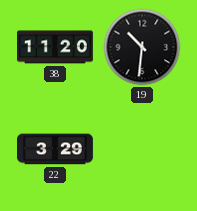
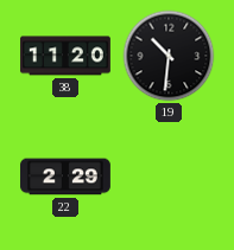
22: 3:29 -> 2:29 (67, 177)
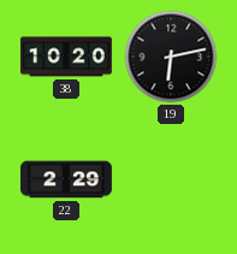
38: 11:20 -> 10:20 (67, 57)
19: 10:31 -> 6:13 (171, 57)
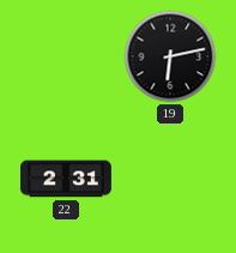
38: 10:20 -> none (67, 57)
22: 2:29 -> 2:31 (67, 179)
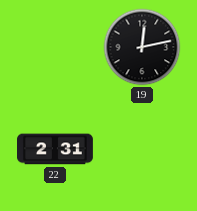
19: 6:13 -> 12:13 (142, 47)
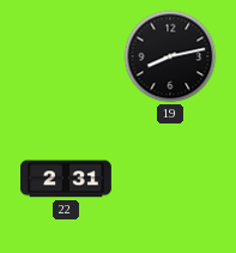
19: 12:13 -> 8:13 (170, 56)
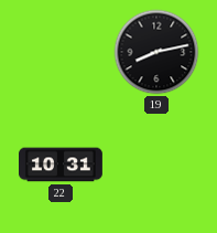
22: 2:31 -> 10:31 (62, 165)
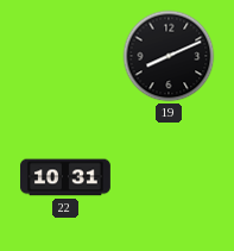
19: 8:13 -> 8:11 (169, 56)
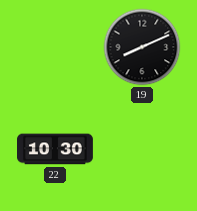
22: 10:31 -> 10:30 (56, 149)
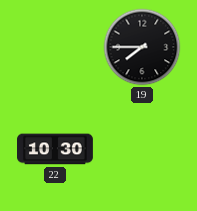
19: 8:11 -> 7:45 (142, 47)
